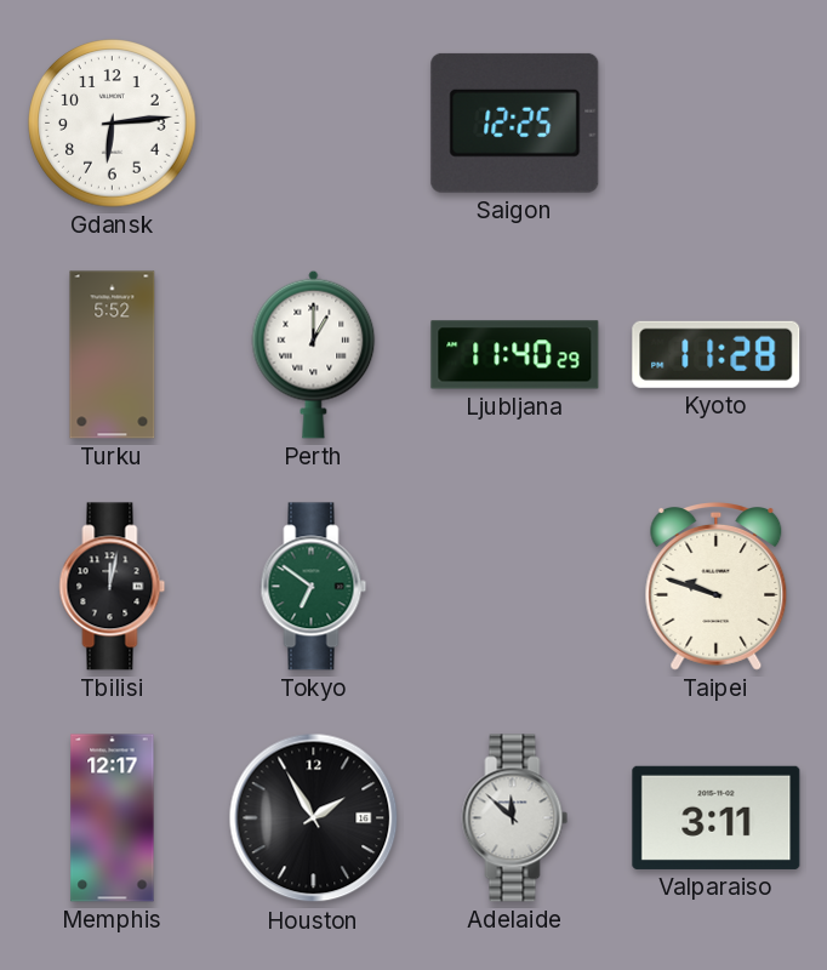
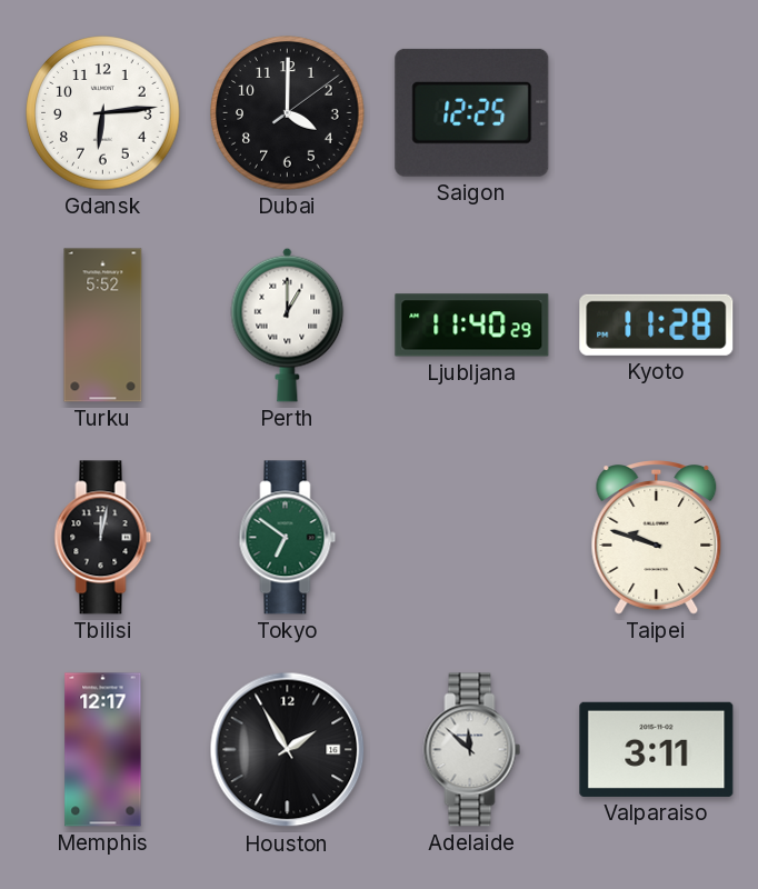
Dubai: none -> 4:00 (288, 113)
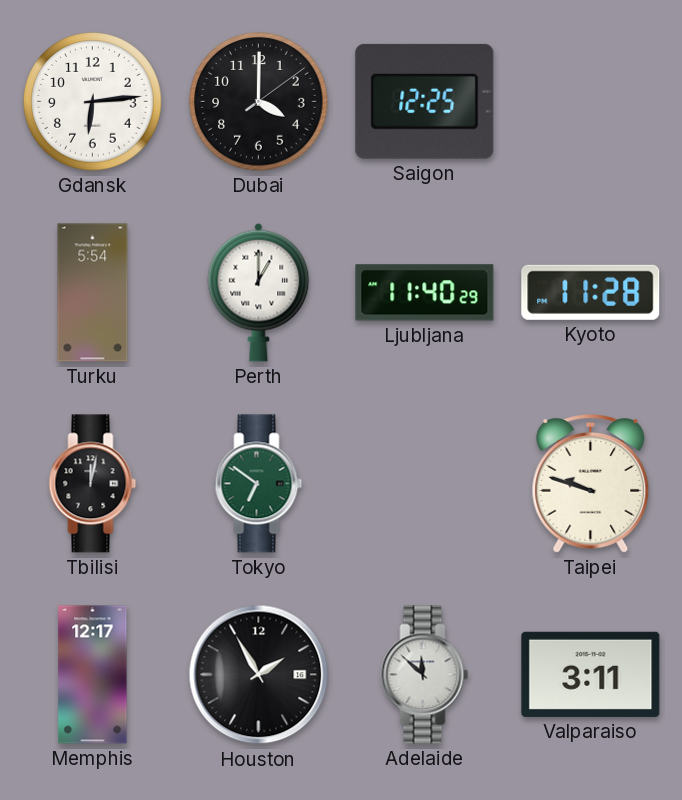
Turku: 5:52 -> 5:54 (93, 293)
